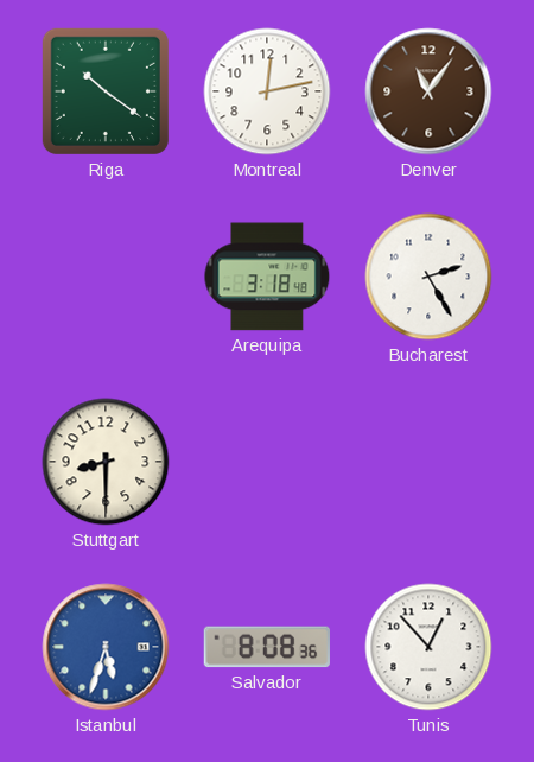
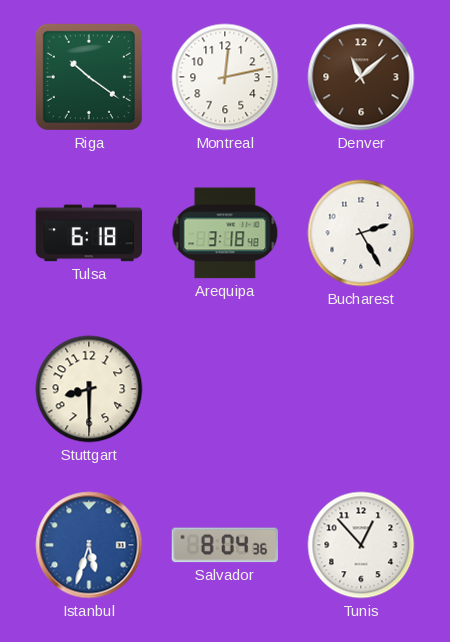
Denver: 11:06 -> 11:08 (361, 77)
Tulsa: none -> 6:18 (88, 233)
Salvador: 8:08 -> 8:04 (225, 545)
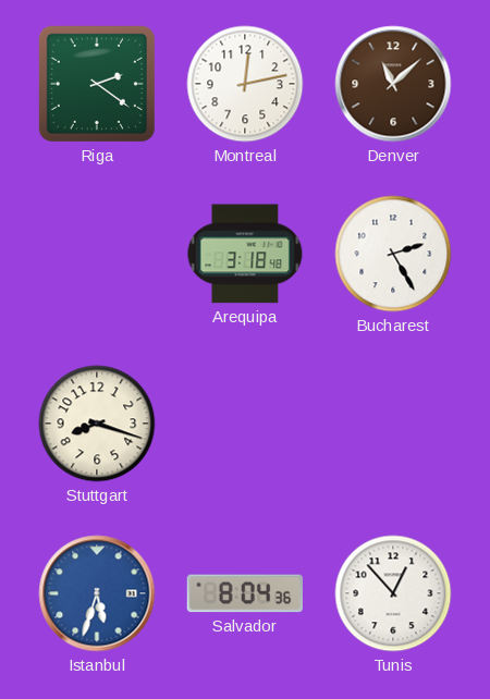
Riga: 10:21 -> 2:21 (97, 84)
Tulsa: 6:18 -> none (88, 233)
Stuttgart: 8:30 -> 8:18 (97, 424)
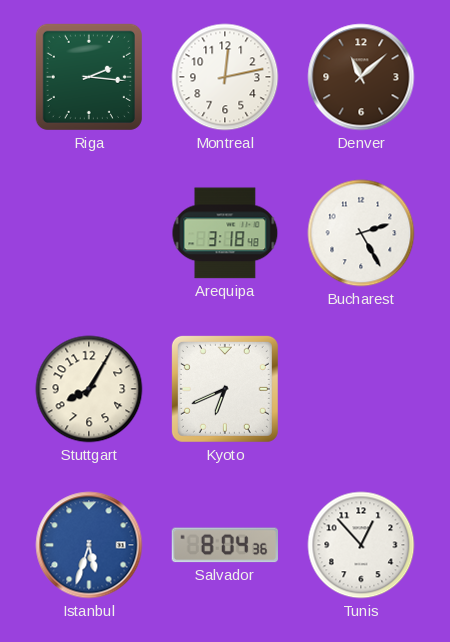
Riga: 2:21 -> 2:16 (89, 77)
Stuttgart: 8:18 -> 8:05 (89, 389)
Kyoto: none -> 6:41 (225, 389)
